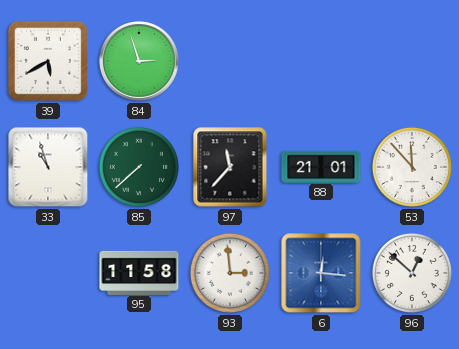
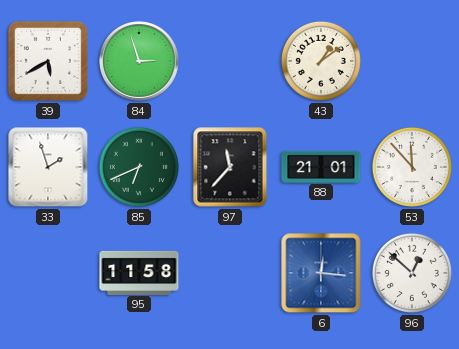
43: none -> 1:09 (321, 61)
33: 10:57 -> 1:57 (48, 167)
85: 7:38 -> 6:41 (139, 167)
93: 2:59 -> none (230, 273)
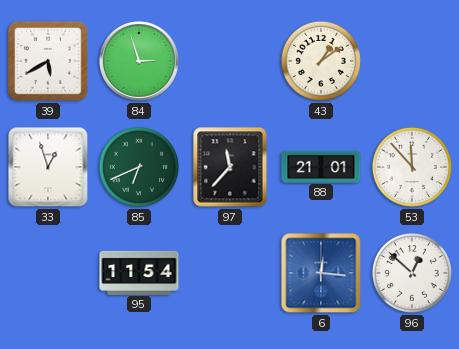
33: 1:57 -> 12:57 (48, 167)
95: 11:58 -> 11:54 (139, 272)
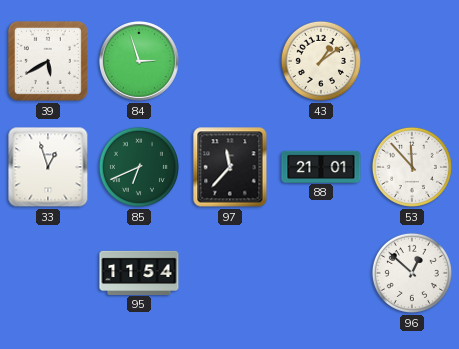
6: 12:16 -> none (321, 273)
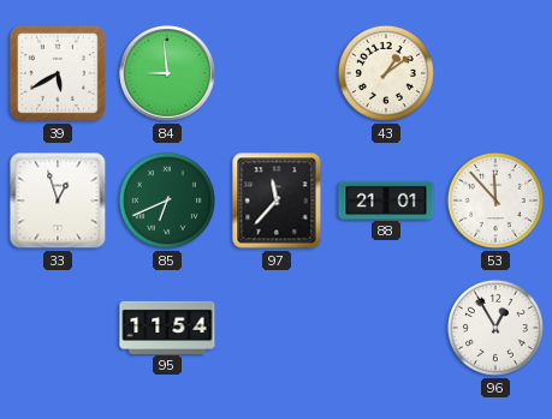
84: 2:57 -> 8:59 (168, 74)
96: 12:52 -> 12:55 (495, 328)
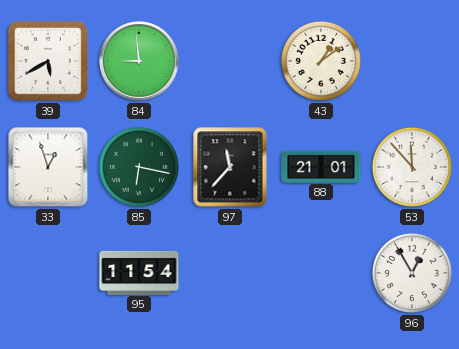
85: 6:41 -> 6:17 (139, 167)
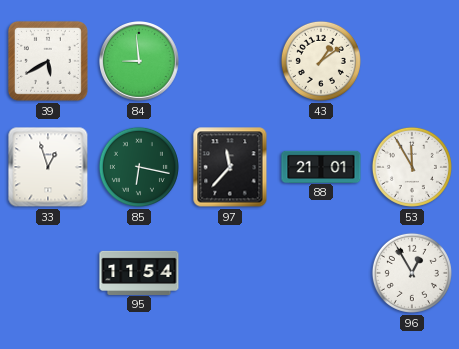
53: 11:53 -> 11:55 (412, 167)
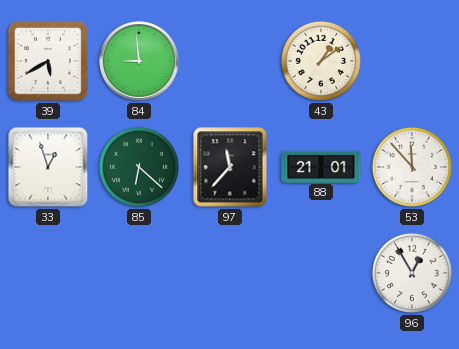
85: 6:17 -> 6:22 (139, 167)
53: 11:55 -> 11:53 (412, 167)
95: 11:54 -> none (139, 272)
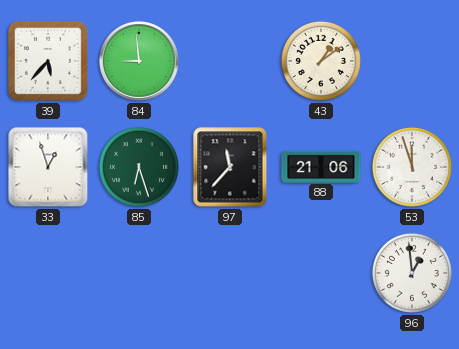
39: 5:40 -> 5:37 (48, 61)
85: 6:22 -> 6:27 (139, 167)
88: 21:01 -> 21:06 (321, 166)
53: 11:53 -> 11:57 (412, 167)
96: 12:55 -> 12:59 (412, 273)
